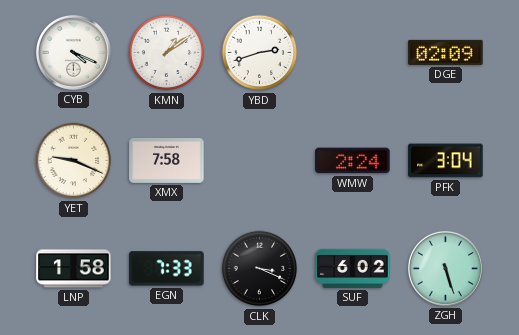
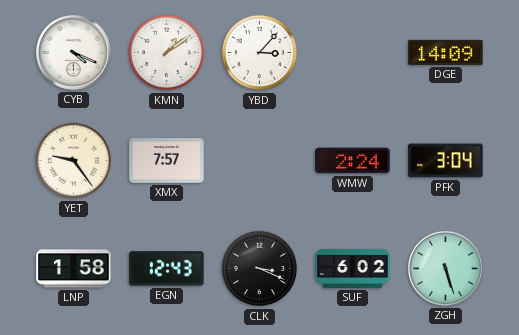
YBD: 2:42 -> 3:07 (260, 53)
DGE: 02:09 -> 14:09 (446, 52)
YET: 9:19 -> 9:24 (74, 161)
XMX: 7:58 -> 7:57 (167, 161)
EGN: 7:33 -> 12:43 (167, 269)
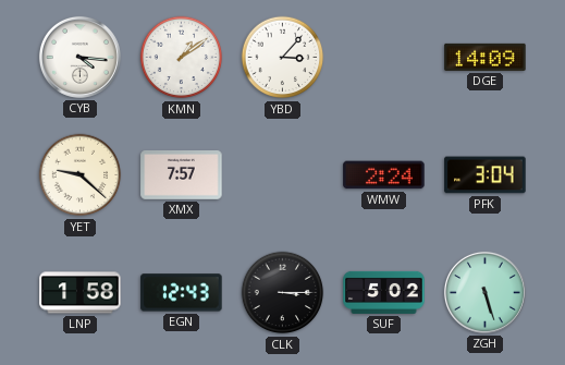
CYB: 4:19 -> 4:16 (79, 57)
YET: 9:24 -> 9:22 (81, 175)
CLK: 3:19 -> 3:15 (283, 293)
SUF: 6:02 -> 5:02 (384, 292)
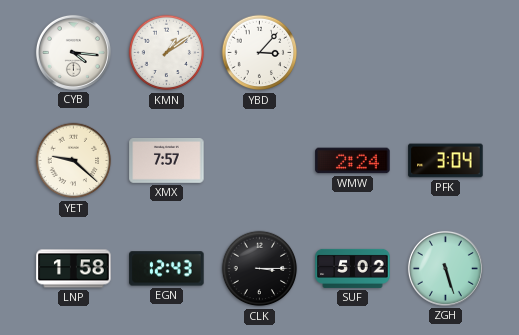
DGE: 14:09 -> none (486, 57)
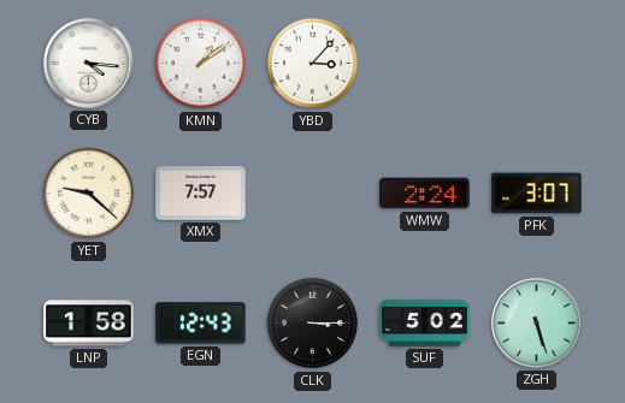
PFK: 3:04 -> 3:07 (537, 194)
